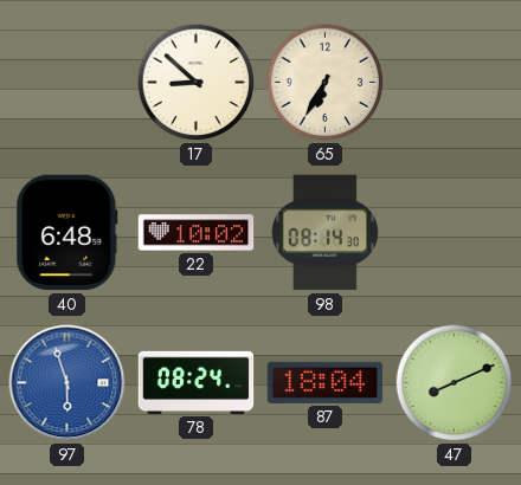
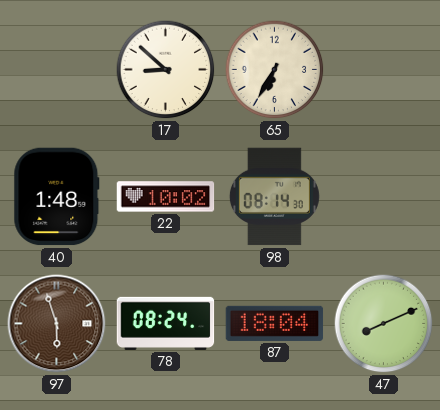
40: 6:48 -> 1:48 (57, 197)
97 dial: blue -> brown (57, 324)
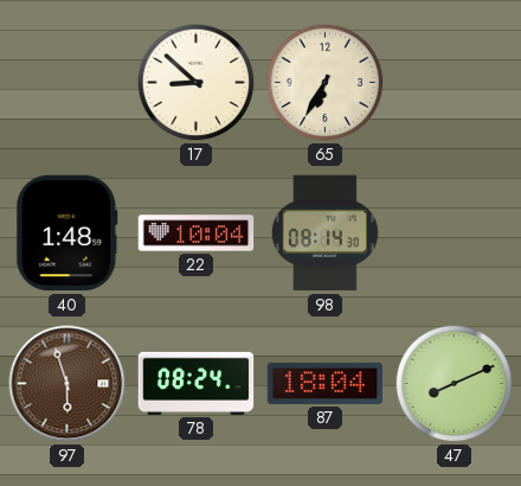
22: 10:02 -> 10:04 (197, 234)
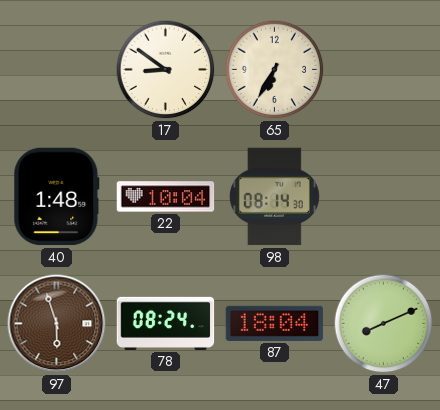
17: 8:52 -> 8:51 (166, 70)
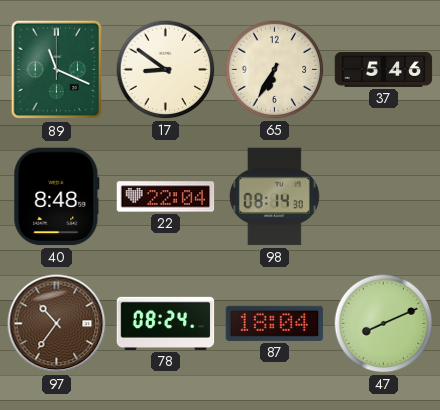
89: none -> 11:19 (57, 70)
37: none -> 5:46 (384, 69)
40: 1:48 -> 8:48 (57, 197)
22: 10:04 -> 22:04 (166, 197)
97: 5:57 -> 10:36 (57, 324)
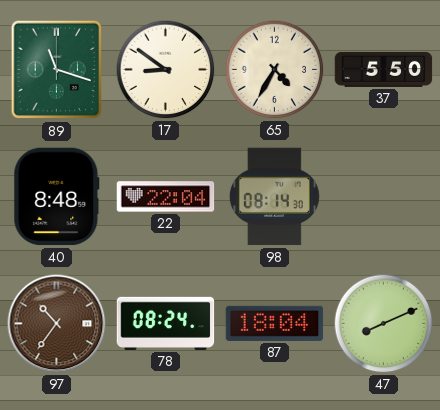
89: 11:19 -> 11:18 (57, 70)
65: 6:35 -> 4:35 (275, 70)
37: 5:46 -> 5:50 (384, 69)
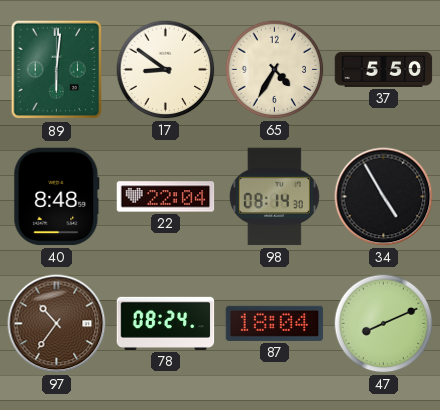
89: 11:18 -> 6:01 (57, 70)
34: none -> 4:55 (384, 197)
